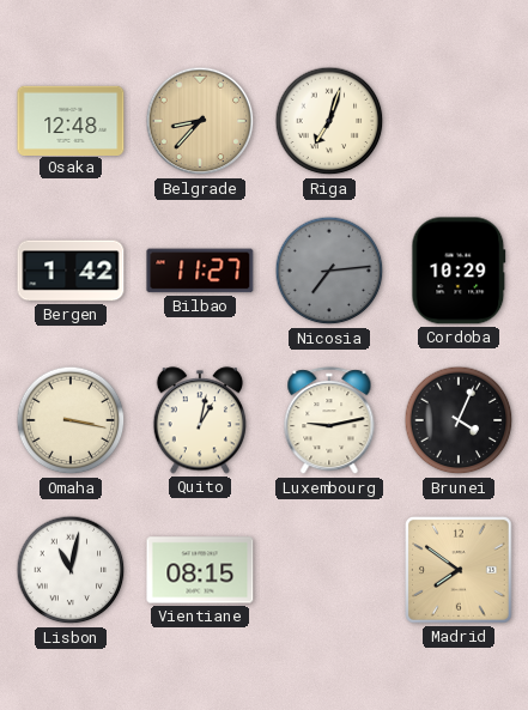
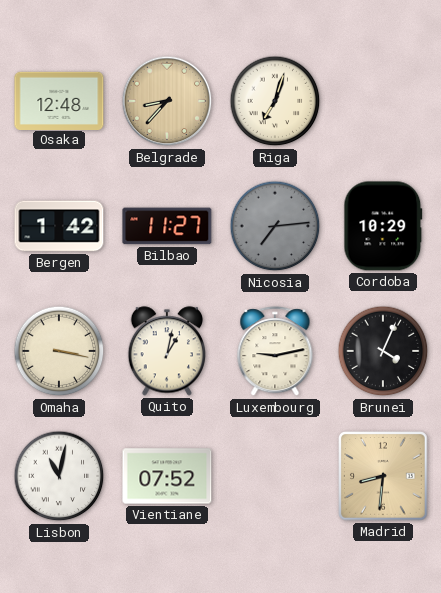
Vientiane: 08:15 -> 07:52 (167, 476)
Madrid: 7:51 -> 8:31 (384, 477)
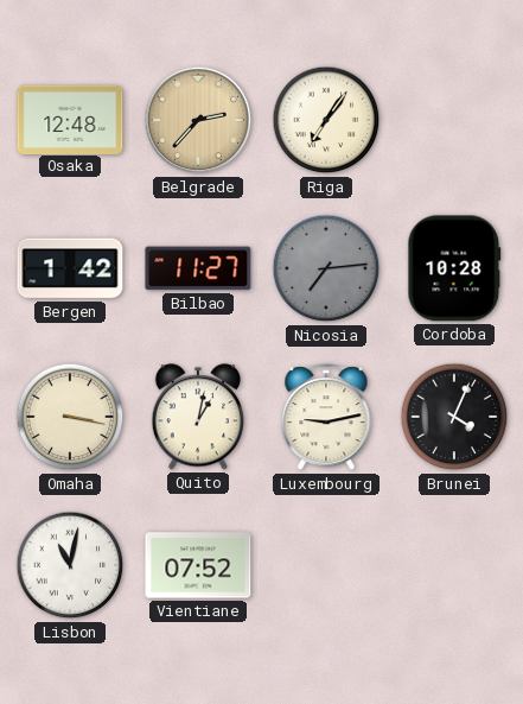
Belgrade: 8:37 -> 2:37 (198, 120)
Riga: 7:03 -> 7:06 (326, 120)
Cordoba: 10:29 -> 10:28 (454, 268)
Madrid: 8:31 -> none (384, 477)
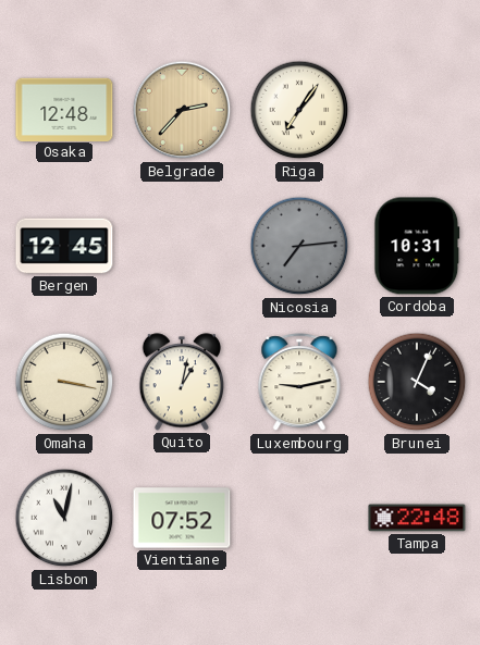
Bergen: 1:42 -> 12:45 (64, 246)
Bilbao: 11:27 -> none (198, 268)
Cordoba: 10:28 -> 10:31 (417, 246)
Tampa: none -> 22:48 (417, 518)
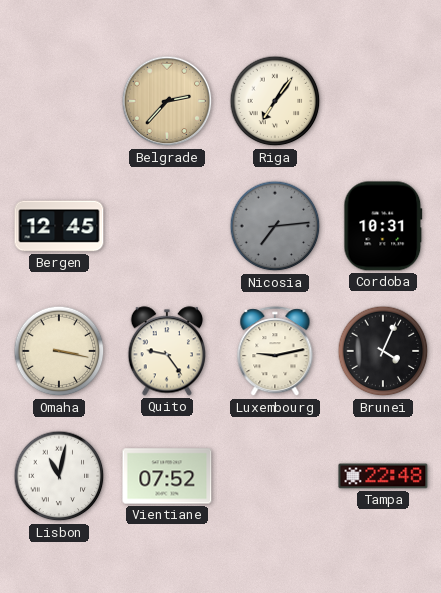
Osaka: 12:48 -> none (64, 109)
Quito: 1:02 -> 9:24 (167, 351)
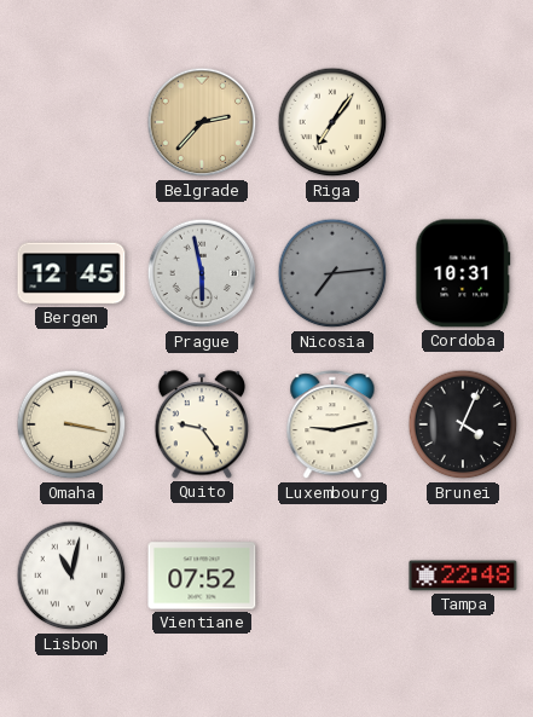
Prague: none -> 5:58 (202, 273)
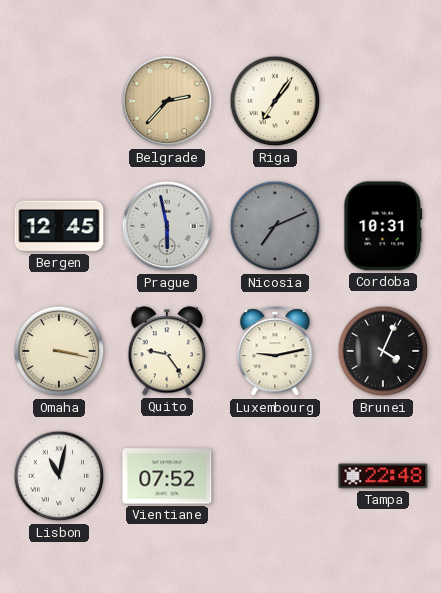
Nicosia: 7:14 -> 7:11 (275, 226)
